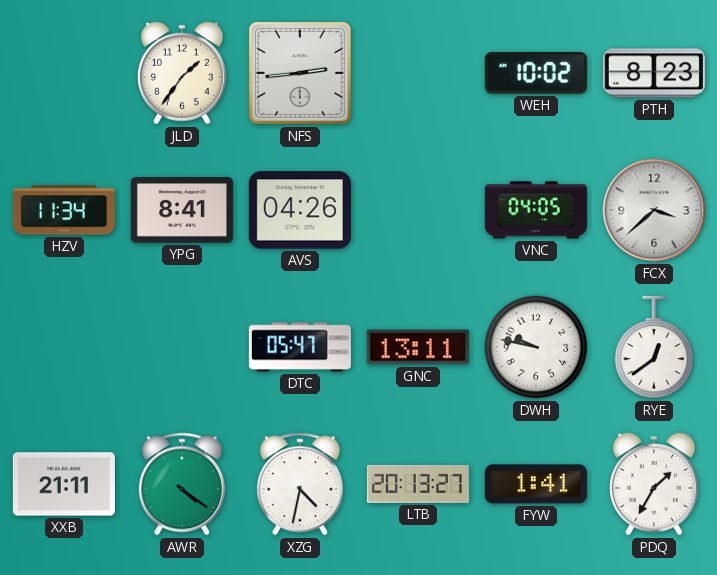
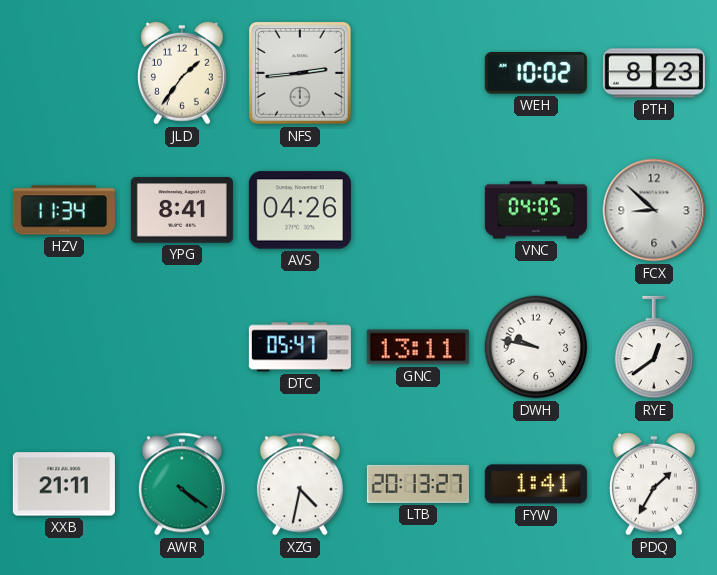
FCX: 3:38 -> 8:52 (654, 210)
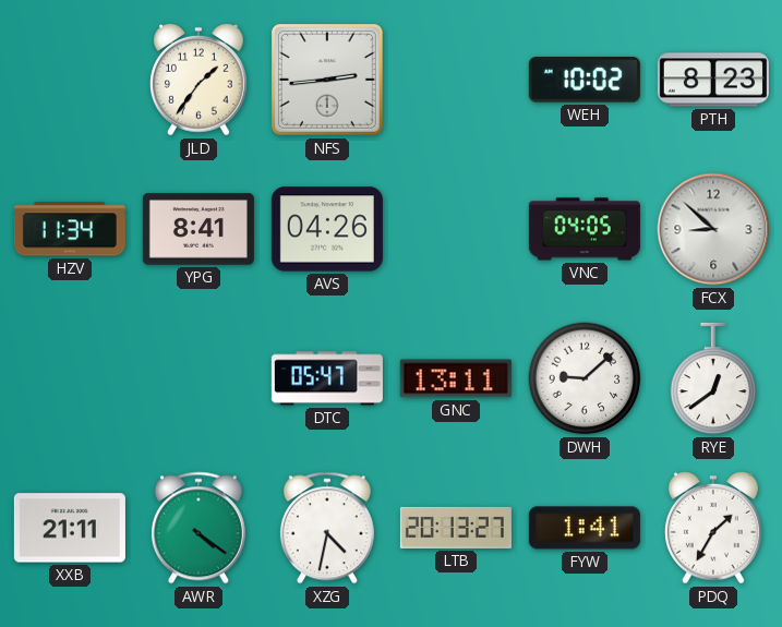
DWH: 9:47 -> 9:08 (585, 378)
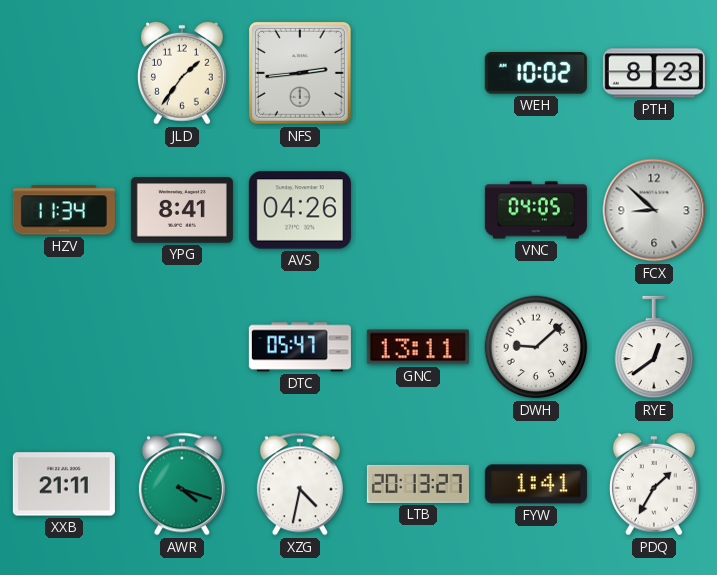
AWR: 4:21 -> 4:18 (182, 484)
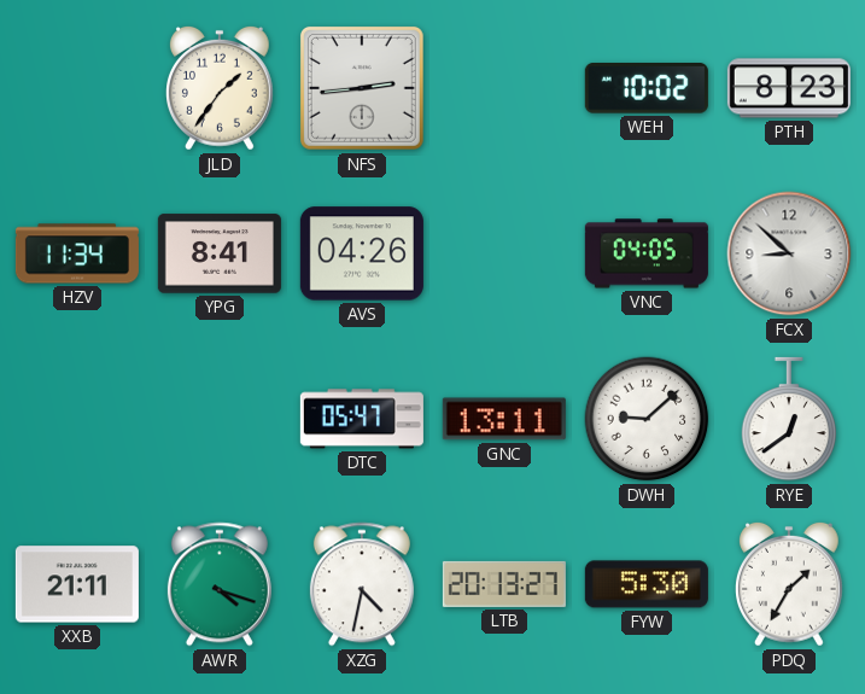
FYW: 1:41 -> 5:30 (647, 584)
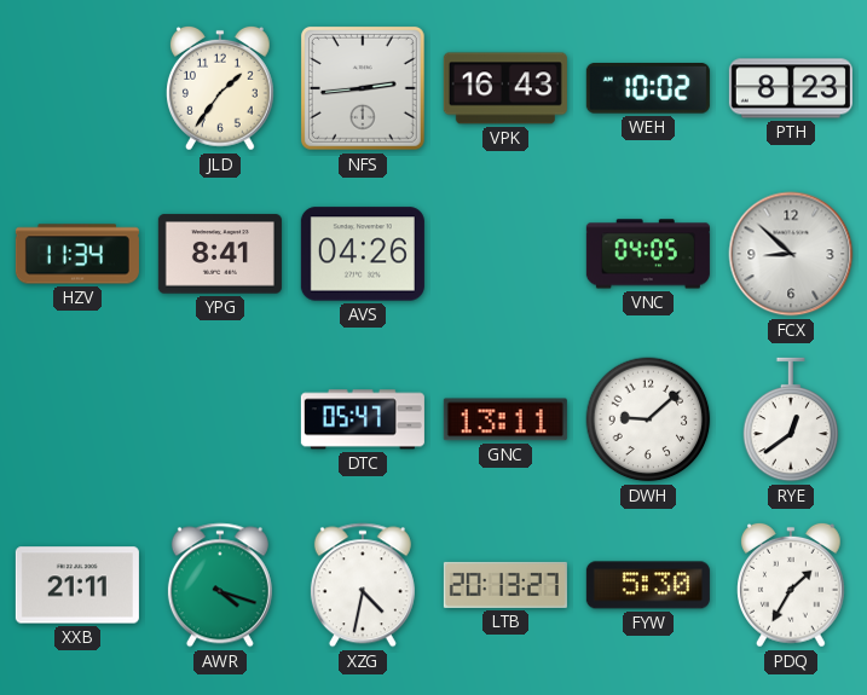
VPK: none -> 16:43 (505, 88)
